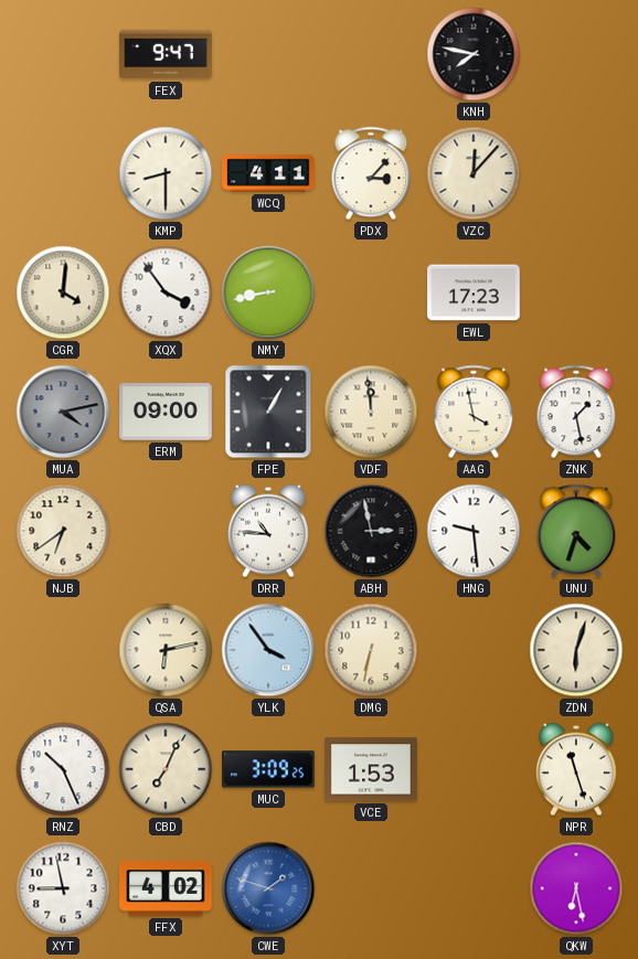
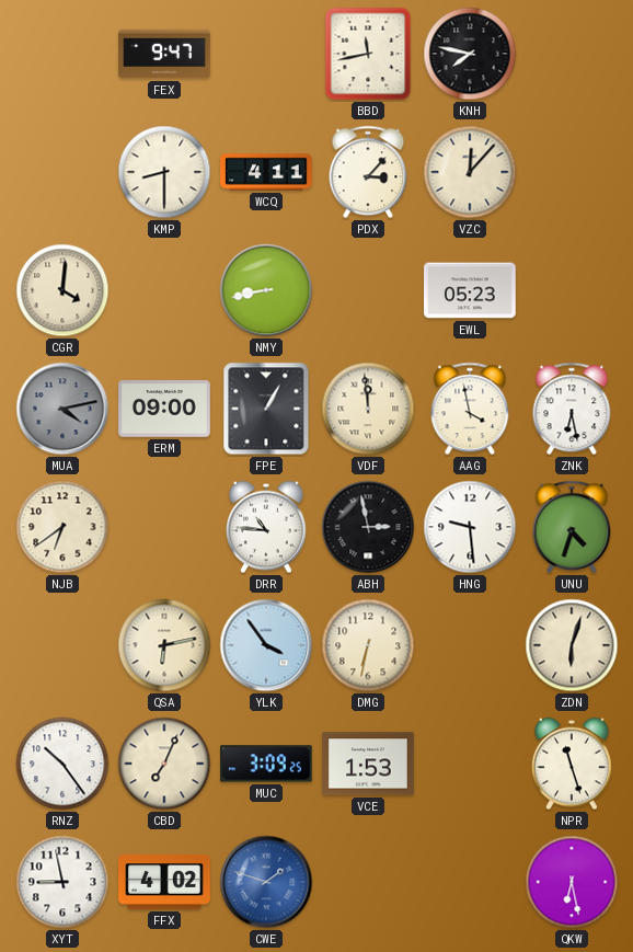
BBD: none -> 11:43 (368, 54)
XQX: 3:54 -> none (166, 292)
EWL: 17:23 -> 05:23 (471, 290)
ZNK: 1:28 -> 6:28 (572, 409)
RNZ: 10:26 -> 10:24 (62, 764)
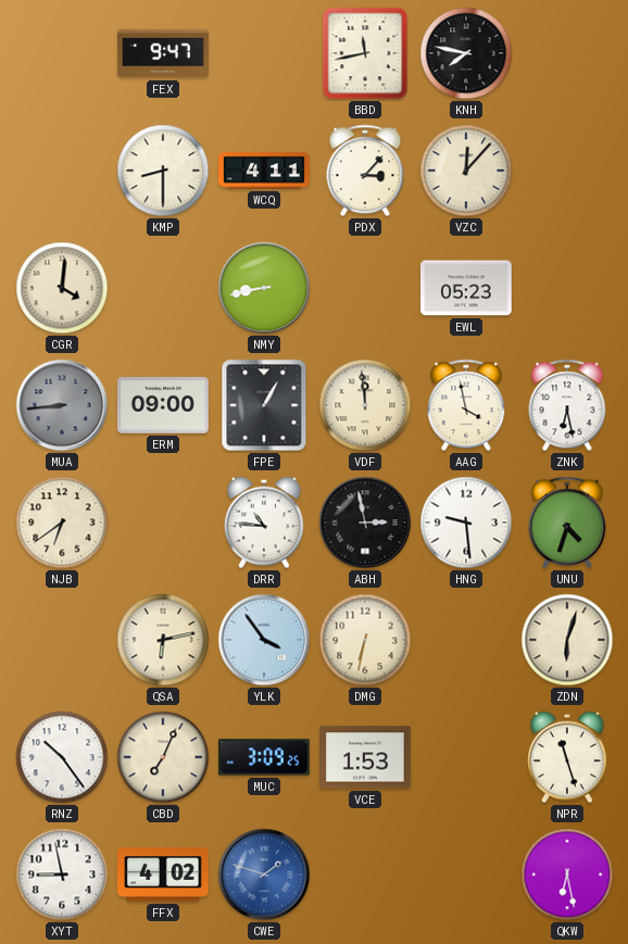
MUA: 4:13 -> 8:44 (62, 405)
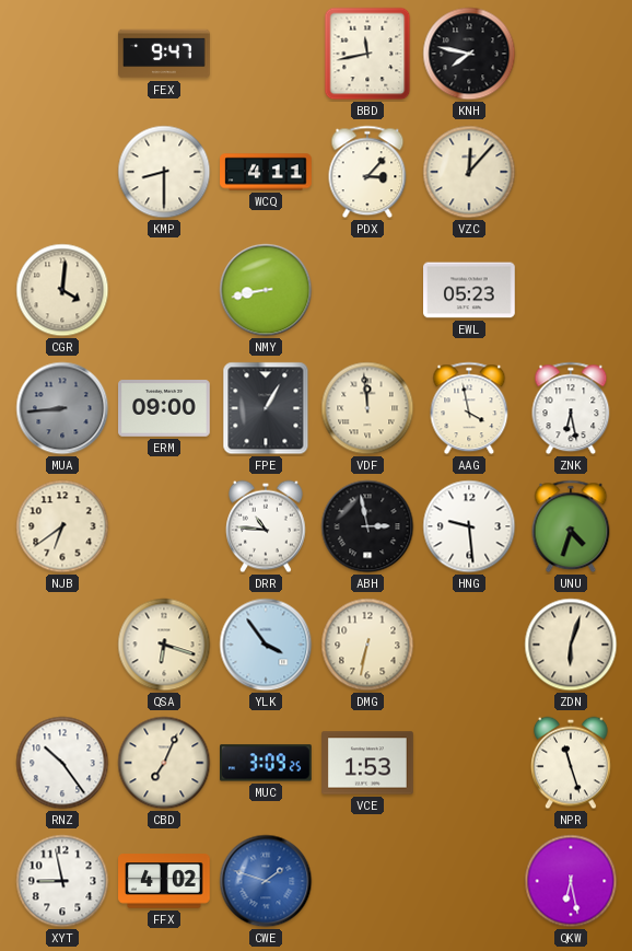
QSA: 6:13 -> 6:18 (164, 645)
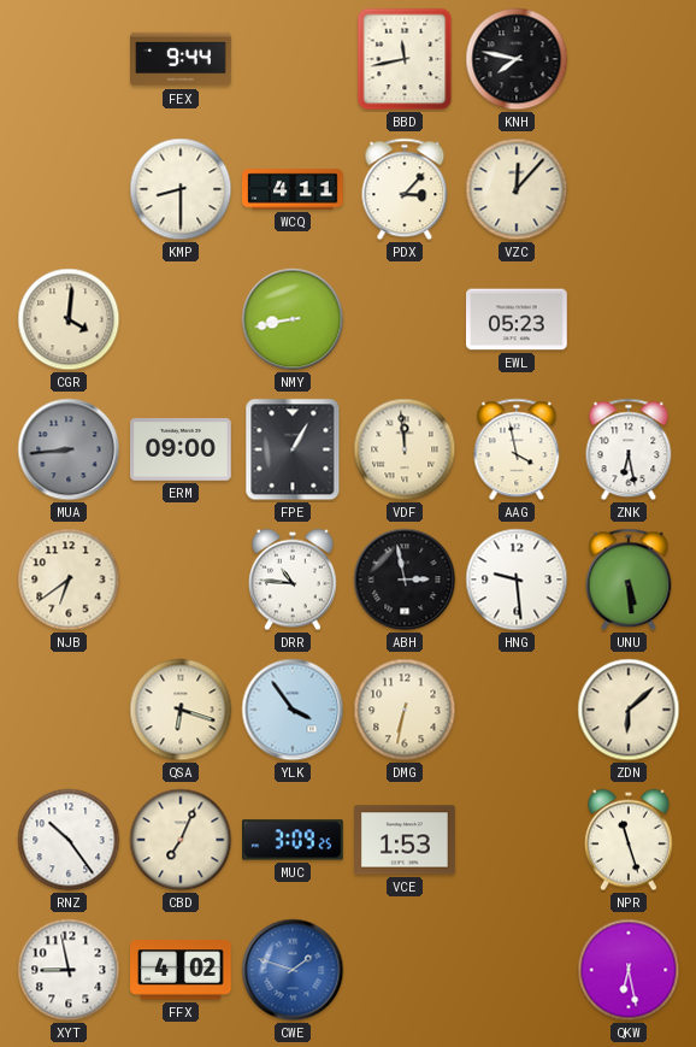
FEX: 9:47 -> 9:44 (181, 59)
UNU: 4:33 -> 5:29 (629, 580)
ZDN: 6:03 -> 6:08 (629, 710)
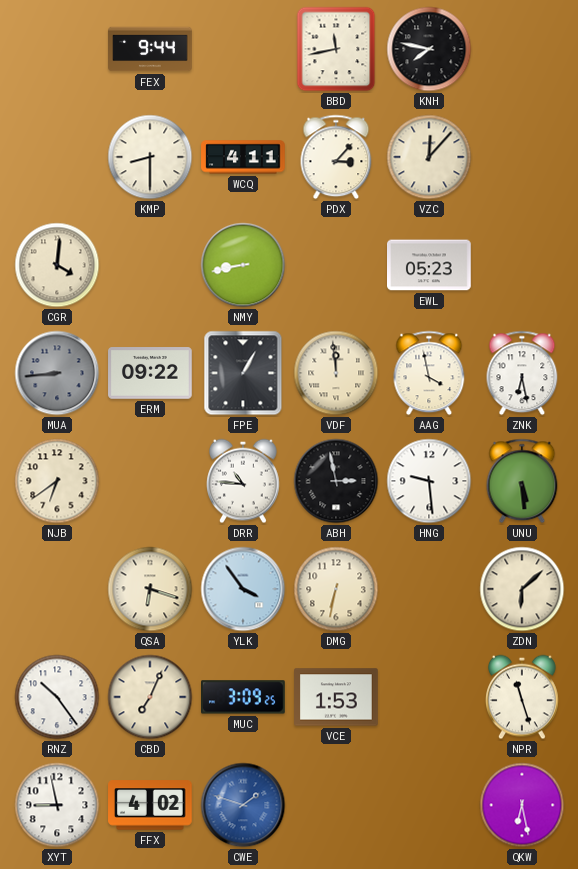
ERM: 09:00 -> 09:22 (150, 373)
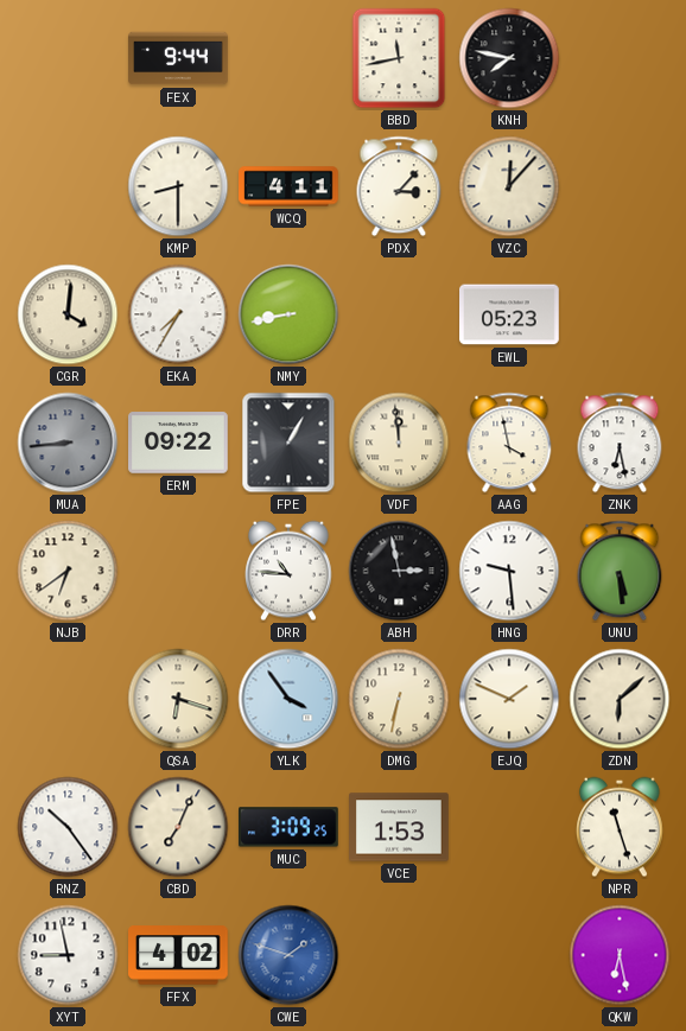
EKA: none -> 7:35 (178, 314)
EJQ: none -> 1:49 (509, 699)
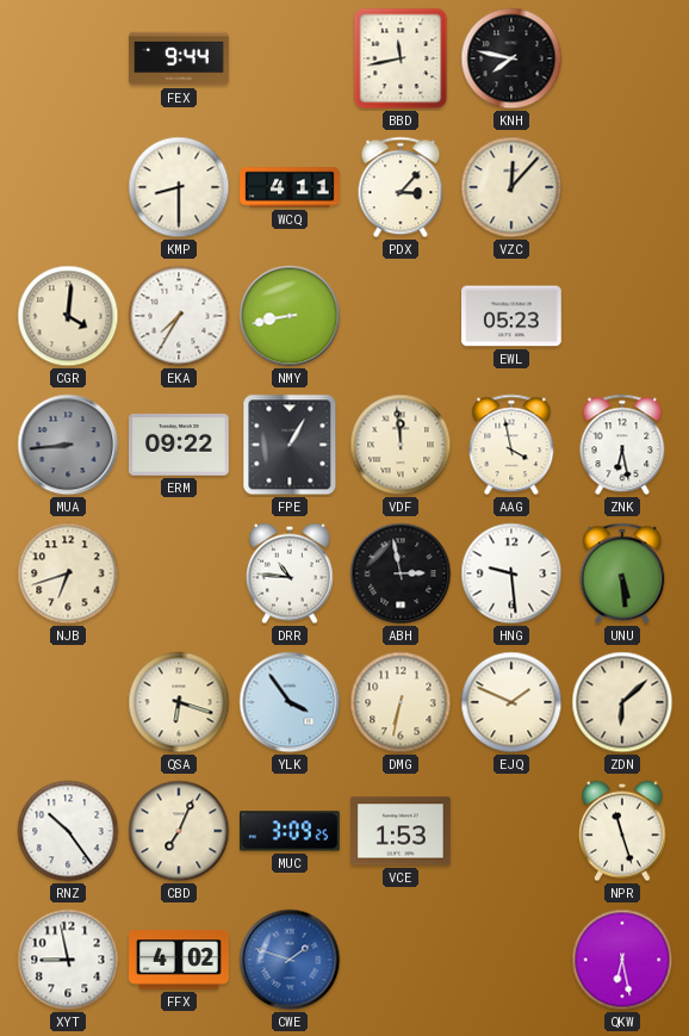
NJB: 6:39 -> 6:42 (68, 573)
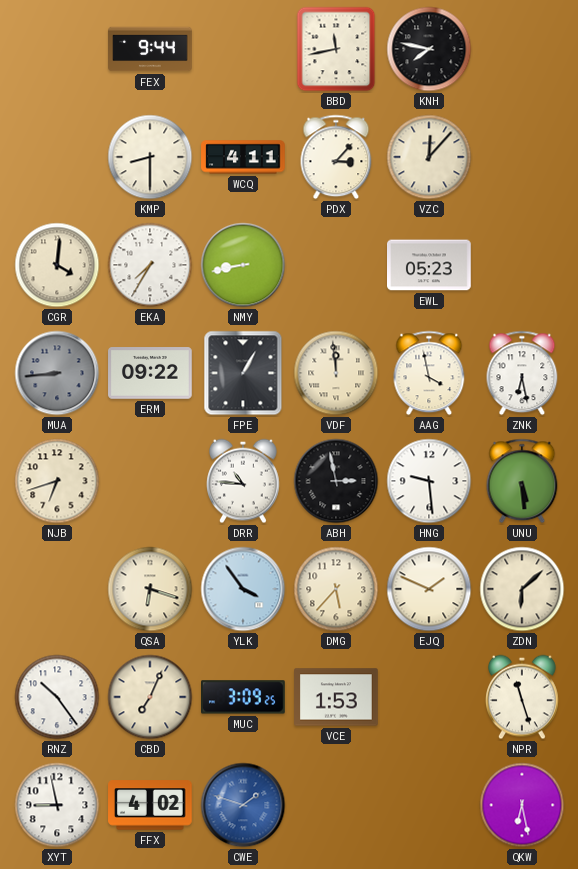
DMG: 6:32 -> 5:37 (336, 589)
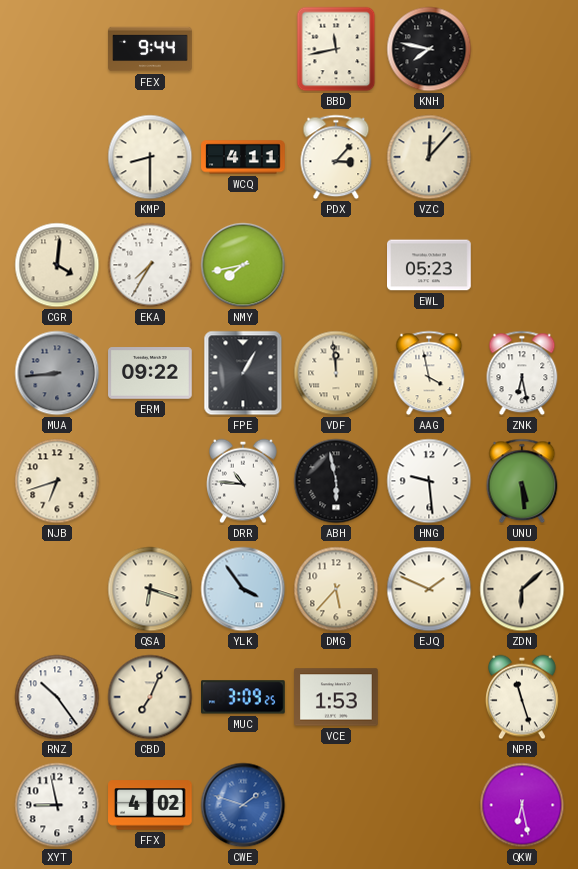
NMY: 8:43 -> 7:43 (243, 265)
ABH: 2:58 -> 5:58 (336, 481)
